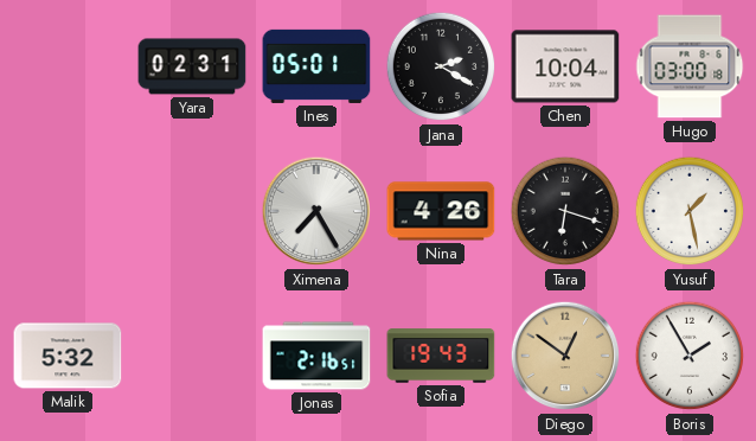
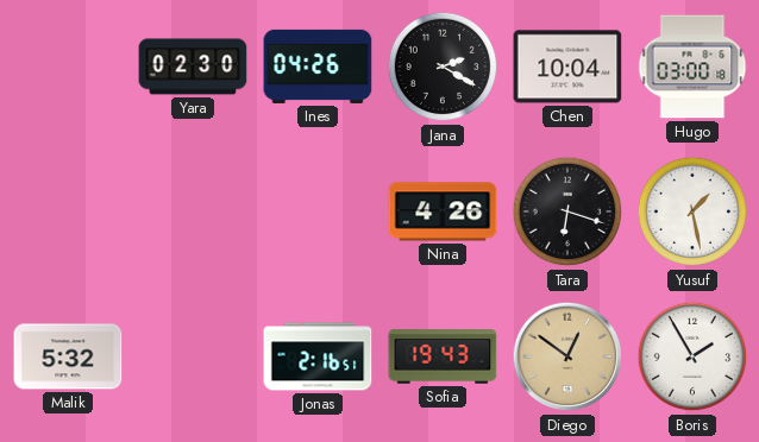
Yara: 02:31 -> 02:30 (193, 67)
Ines: 05:01 -> 04:26 (318, 67)
Ximena: 7:25 -> none (316, 211)
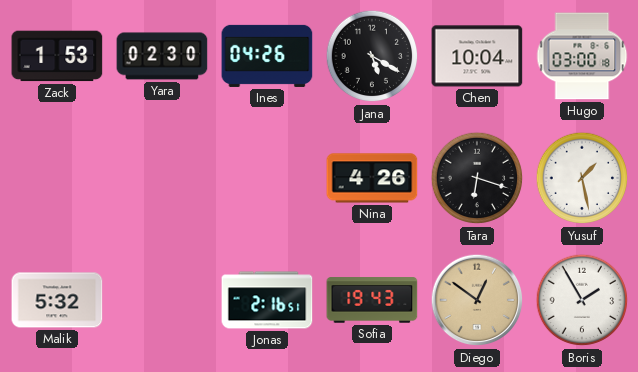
Zack: none -> 1:53 (57, 56)
Jana: 2:20 -> 5:20 (372, 56)
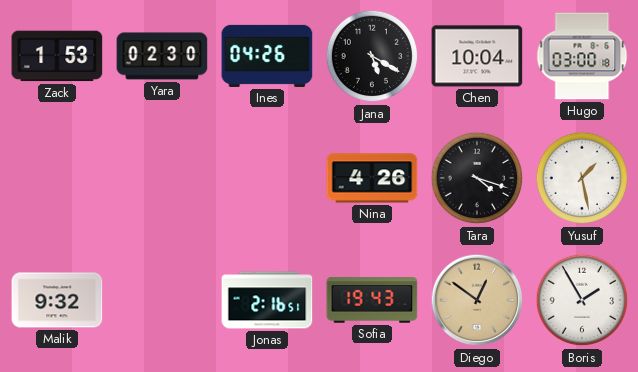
Tara: 6:18 -> 4:18 (477, 178)
Malik: 5:32 -> 9:32 (57, 300)
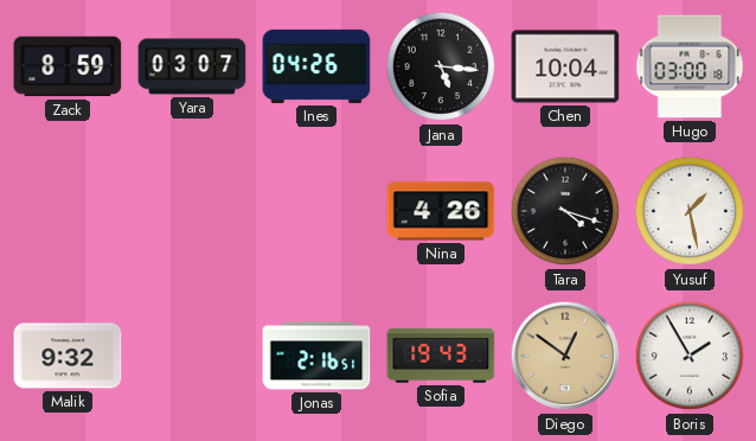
Zack: 1:53 -> 8:59 (68, 66)
Yara: 02:30 -> 03:07 (192, 66)
Jana: 5:20 -> 5:16 (441, 66)
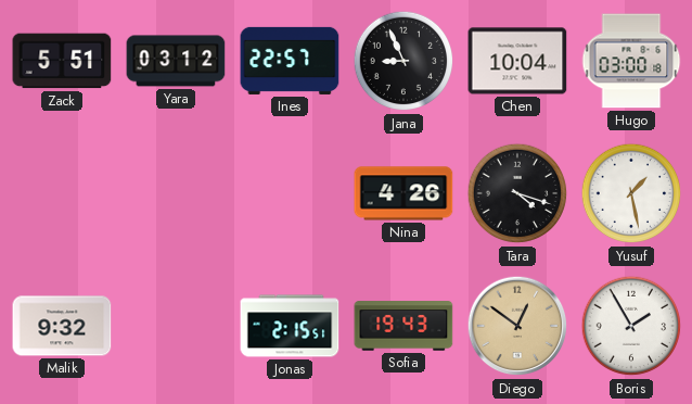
Zack: 8:59 -> 5:51 (62, 61)
Yara: 03:07 -> 03:12 (176, 61)
Ines: 04:26 -> 22:57 (290, 61)
Jana: 5:16 -> 8:56 (403, 61)
Jonas: 2:16 -> 2:15 (290, 326)
